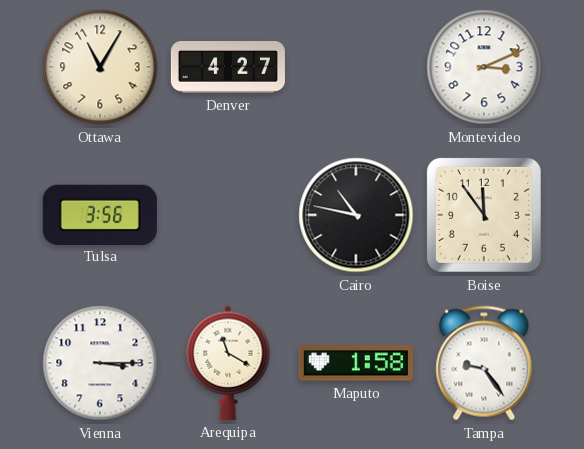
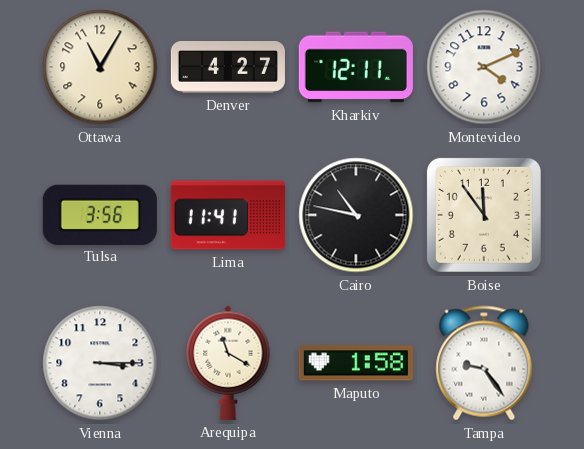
Kharkiv: none -> 12:11 (356, 67)
Montevideo: 3:11 -> 4:11 (484, 67)
Lima: none -> 11:41 (228, 215)
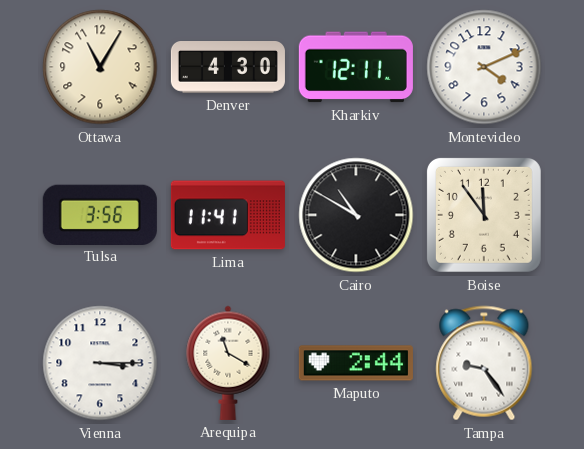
Denver: 4:27 -> 4:30 (228, 67)
Cairo: 10:47 -> 10:50 (356, 215)
Maputo: 1:58 -> 2:44 (356, 363)
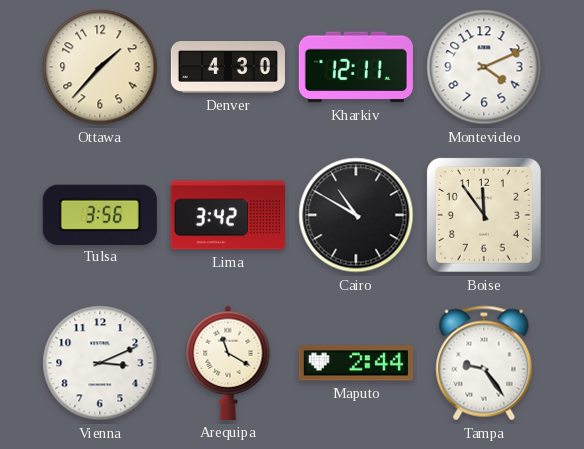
Ottawa: 11:05 -> 1:37 (100, 67)
Lima: 11:41 -> 3:42 (228, 215)
Vienna: 3:15 -> 3:11 (100, 363)
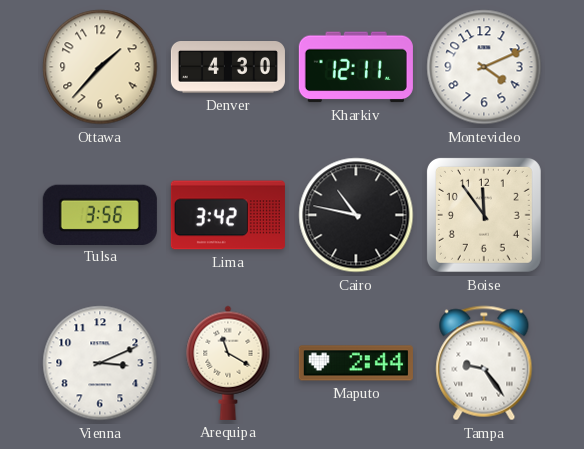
Cairo: 10:50 -> 10:47 (356, 215)
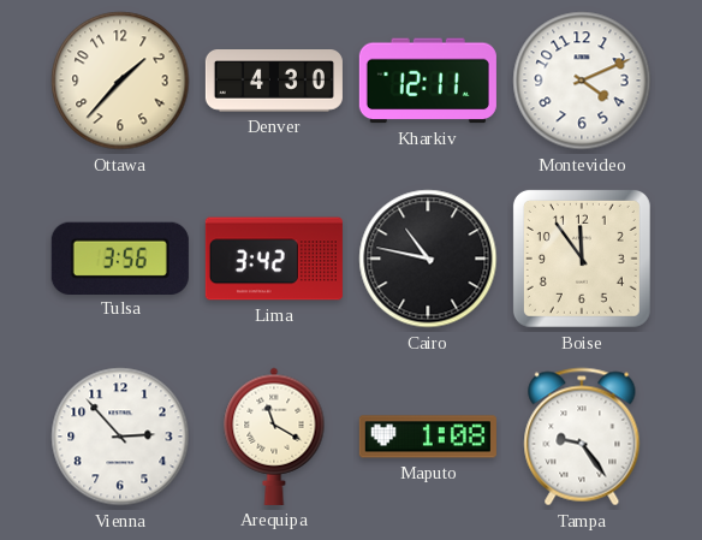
Vienna: 3:11 -> 2:53 (120, 437)
Maputo: 2:44 -> 1:08 (428, 437)
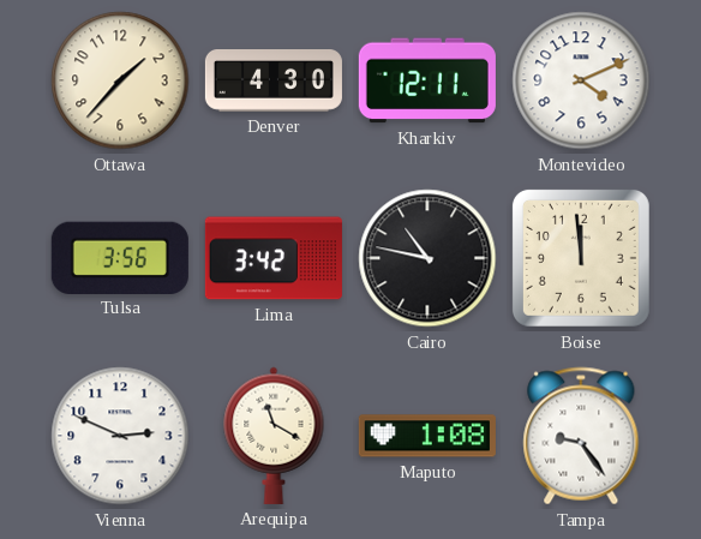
Boise: 11:54 -> 11:59 (581, 258)
Vienna: 2:53 -> 2:49 (120, 436)
